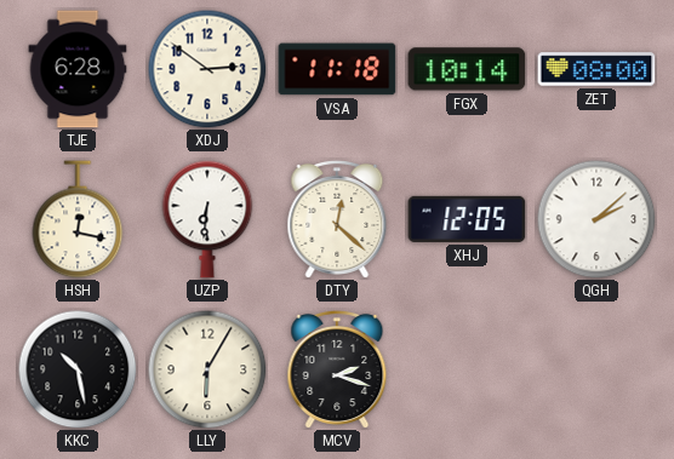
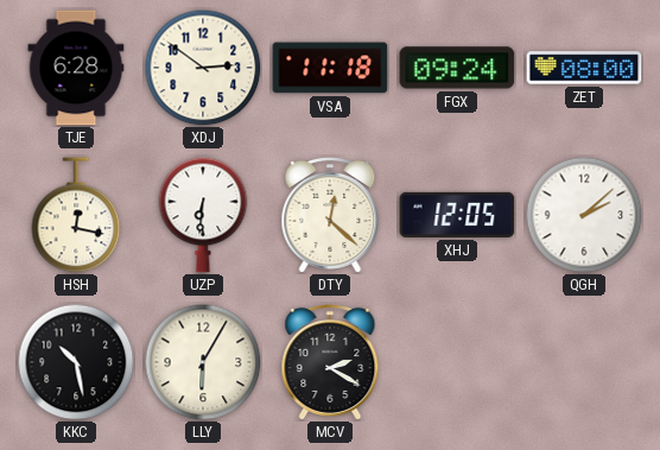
FGX: 10:14 -> 09:24 (457, 68)
MCV: 2:18 -> 2:20 (330, 362)
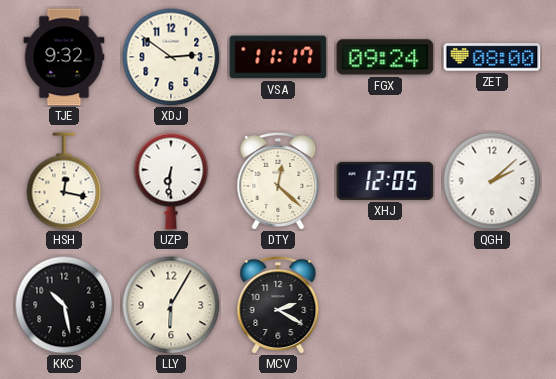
TJE: 6:28 -> 9:32 (64, 57)
VSA: 11:18 -> 11:17 (278, 57)
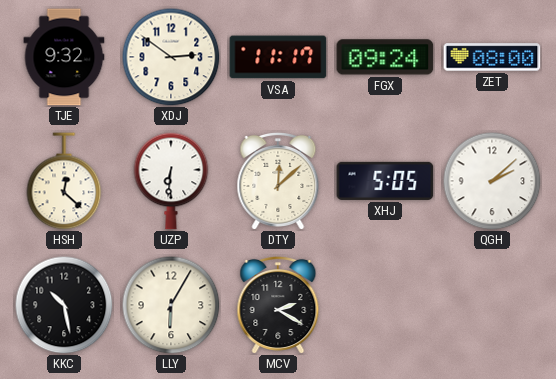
HSH: 12:17 -> 12:22 (64, 181)
DTY: 12:22 -> 12:08 (278, 181)
XHJ: 12:05 -> 5:05 (385, 181)
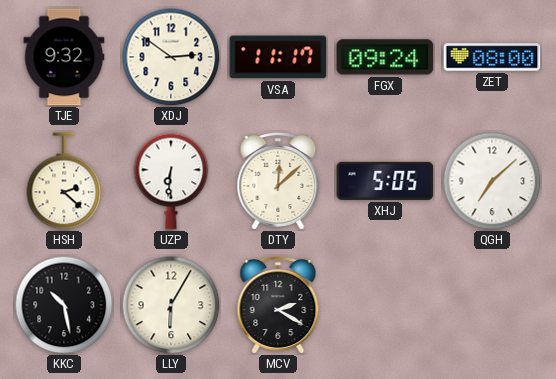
HSH: 12:22 -> 2:22 (64, 181)
QGH: 2:08 -> 7:08 (492, 181)
